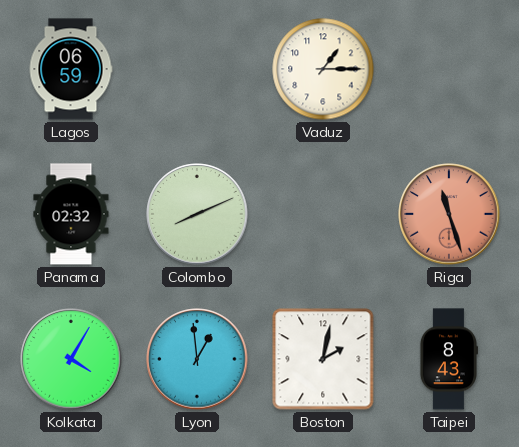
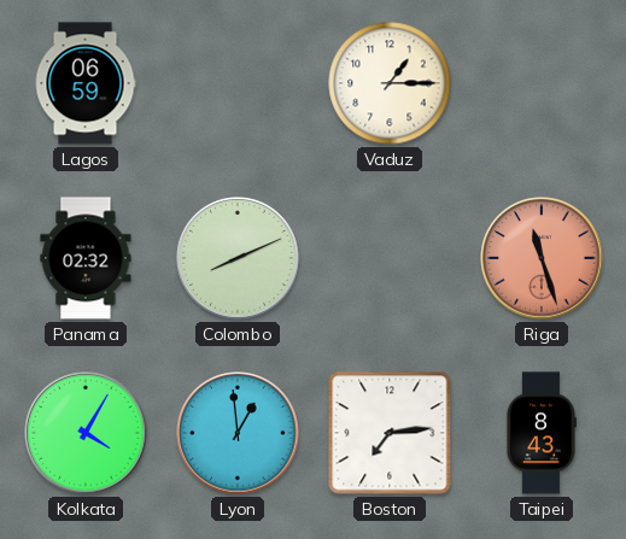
Boston: 2:02 -> 7:14 (390, 433)
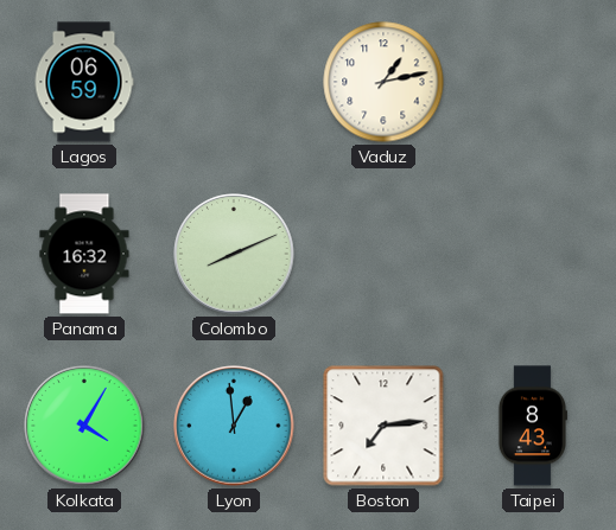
Vaduz: 1:15 -> 1:13 (383, 82)
Panama: 02:32 -> 16:32 (84, 254)
Riga: 11:27 -> none (542, 258)
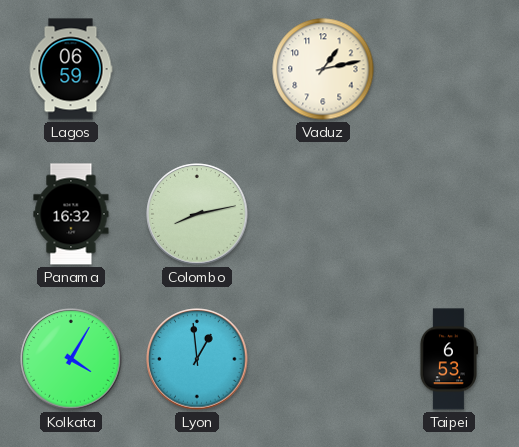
Colombo: 8:11 -> 8:13 (197, 214)
Boston: 7:14 -> none (383, 426)
Taipei: 8:43 -> 6:53 (448, 359)
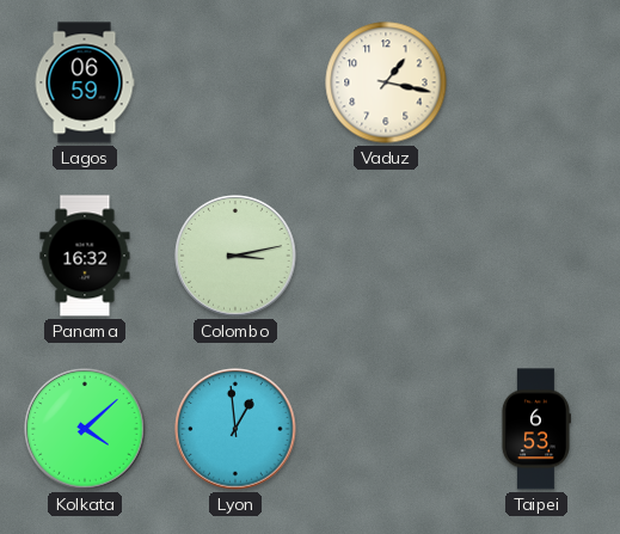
Vaduz: 1:13 -> 1:17 (386, 82)
Colombo: 8:13 -> 3:13 (235, 256)
Kolkata: 4:05 -> 4:08 (85, 429)
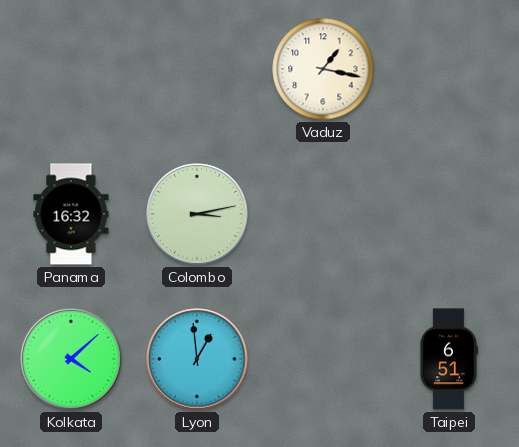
Lagos: 06:59 -> none (85, 82)
Taipei: 6:53 -> 6:51 (448, 359)
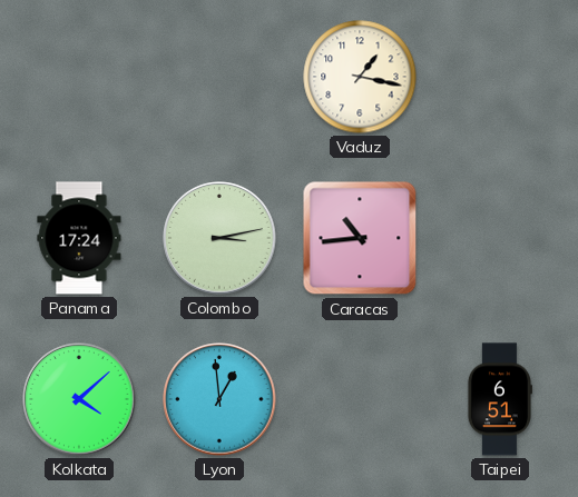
Panama: 16:32 -> 17:24 (79, 238)
Caracas: none -> 10:44 (360, 238)
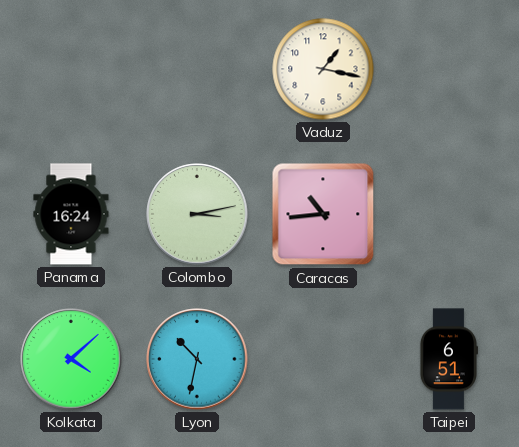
Panama: 17:24 -> 16:24 (71, 214)
Lyon: 12:59 -> 10:32 (197, 359)
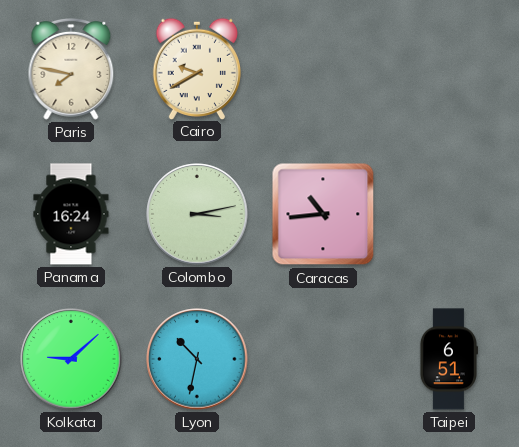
Paris: none -> 7:47 (71, 69)
Cairo: none -> 9:40 (197, 68)
Vaduz: 1:17 -> none (323, 69)
Kolkata: 4:08 -> 9:08 (71, 359)
